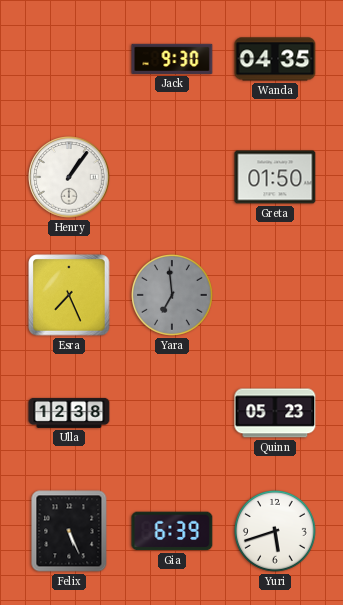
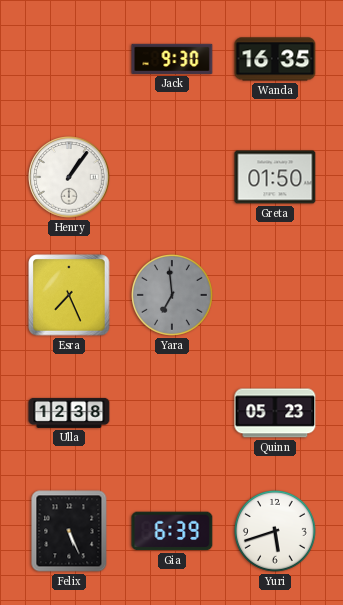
Wanda: 04:35 -> 16:35 (275, 59)
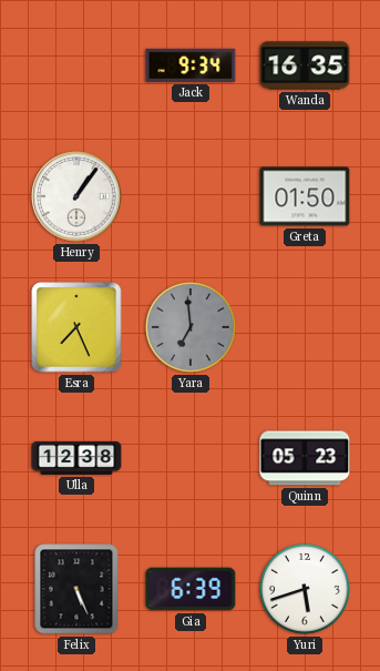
Jack: 9:30 -> 9:34 (191, 65)
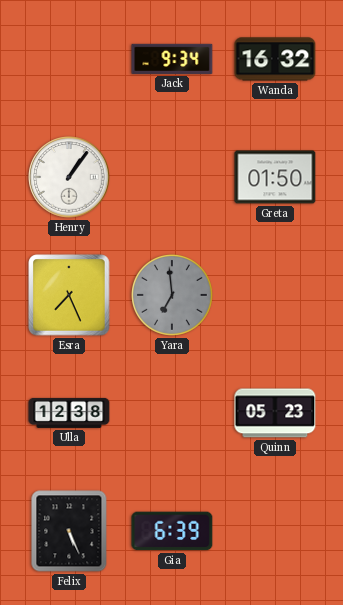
Wanda: 16:35 -> 16:32 (275, 59)
Yuri: 5:42 -> none (305, 589)
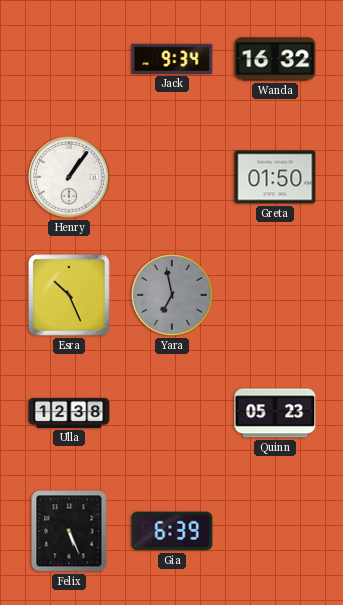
Esra: 7:26 -> 10:26 (69, 295)
Yara: 6:59 -> 6:58 (172, 295)
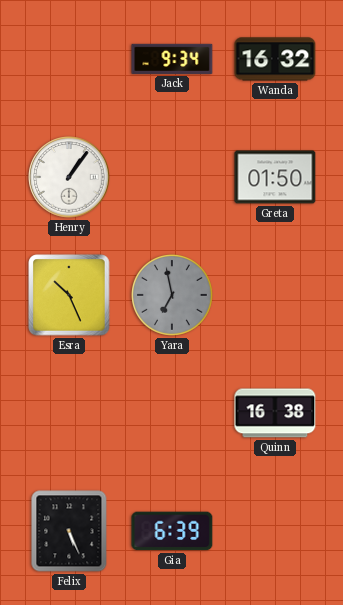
Ulla: 12:38 -> none (69, 413)
Quinn: 05:23 -> 16:38 (275, 413)
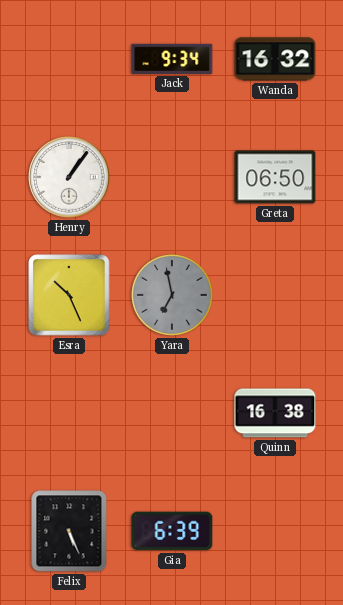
Greta: 01:50 -> 06:50 (275, 177)
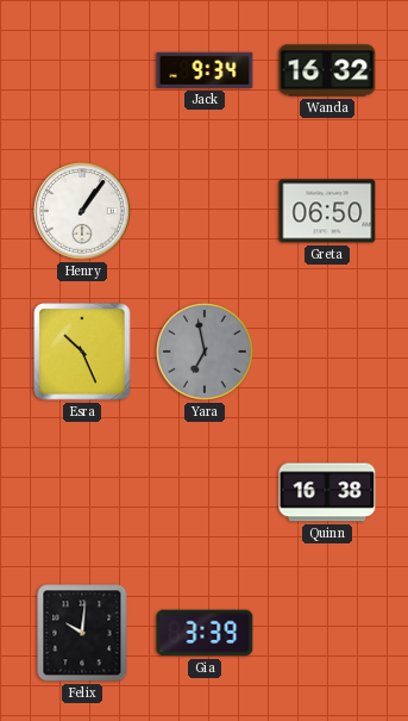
Felix: 5:26 -> 10:01 (82, 633)
Gia: 6:39 -> 3:39 (205, 633)
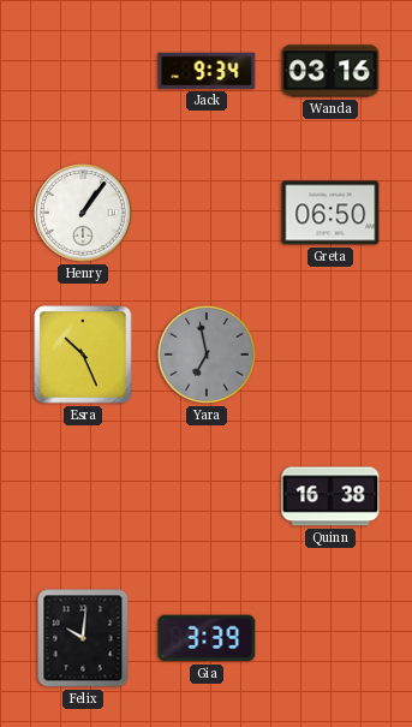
Wanda: 16:32 -> 03:16 (330, 71)
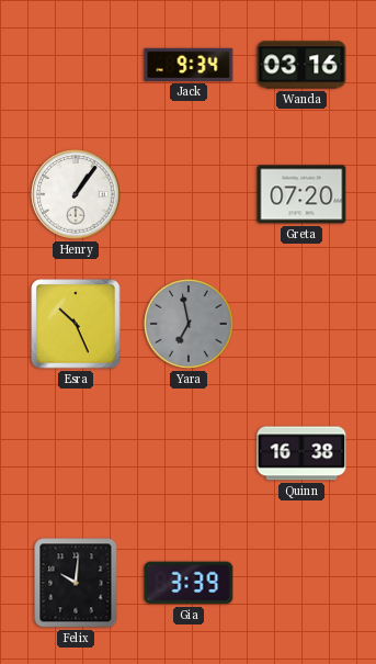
Greta: 06:50 -> 07:20 (301, 194)
